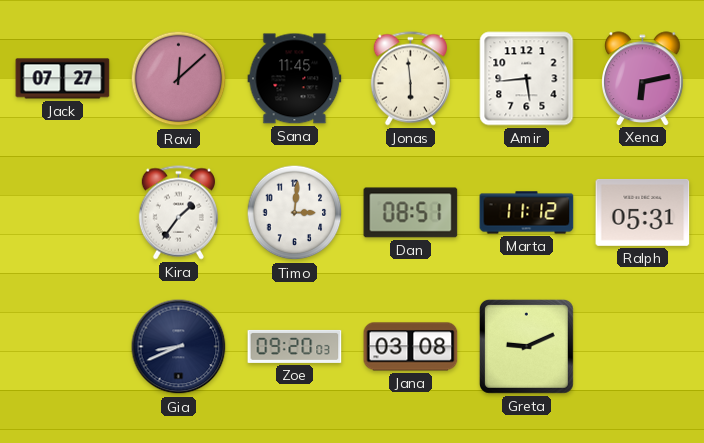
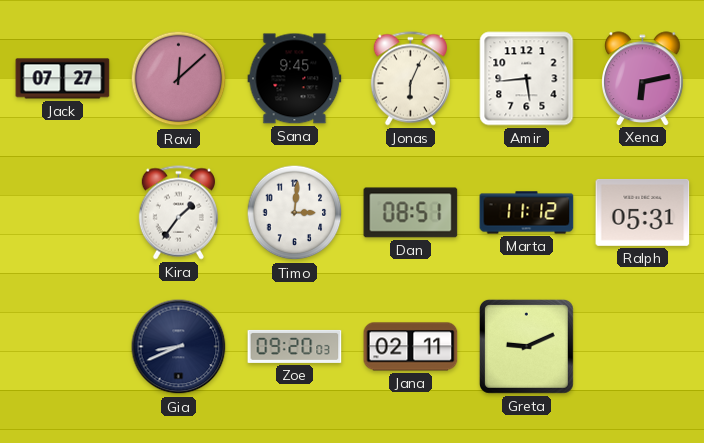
Sana: 11:45 -> 9:45 (295, 79)
Jonas: 5:59 -> 6:04 (410, 79)
Jana: 03:08 -> 02:11 (411, 347)
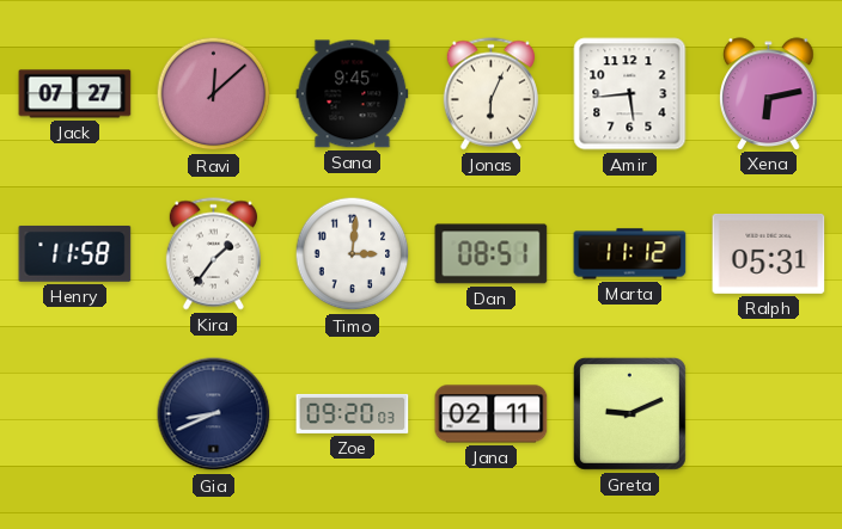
Henry: none -> 11:58 (75, 253)
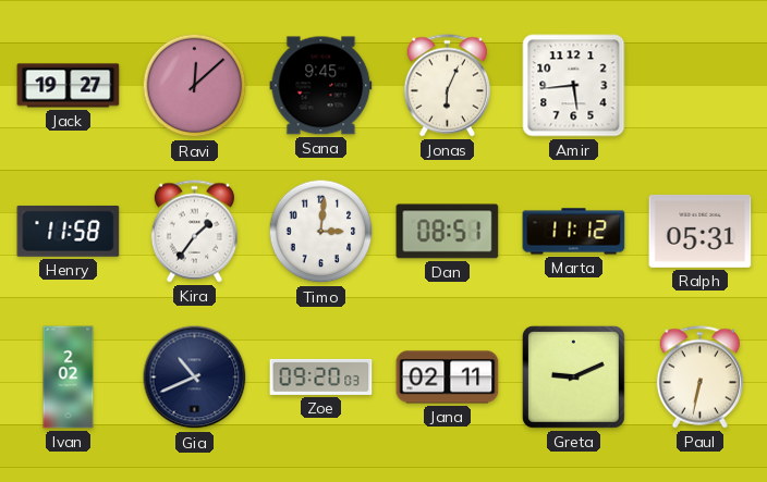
Jack: 07:27 -> 19:27 (69, 86)
Xena: 6:13 -> none (769, 93)
Ivan: none -> 2:02 (69, 378)
Gia: 8:41 -> 10:41 (195, 378)
Paul: none -> 6:32 (699, 378)
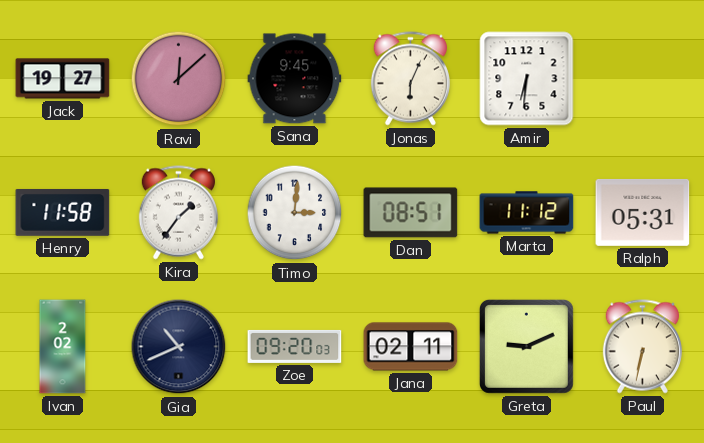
Amir: 5:44 -> 6:31 (527, 79)
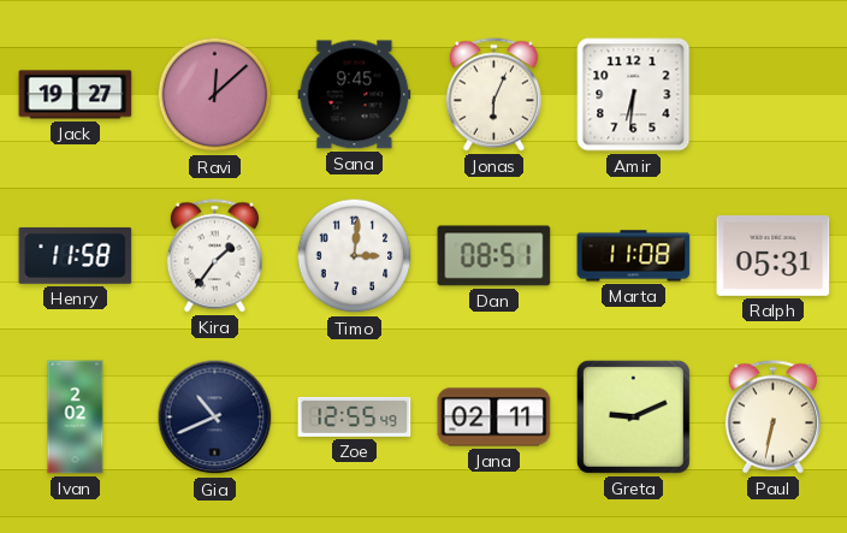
Marta: 11:12 -> 11:08 (634, 256)
Zoe: 09:20 -> 12:55 (355, 416)
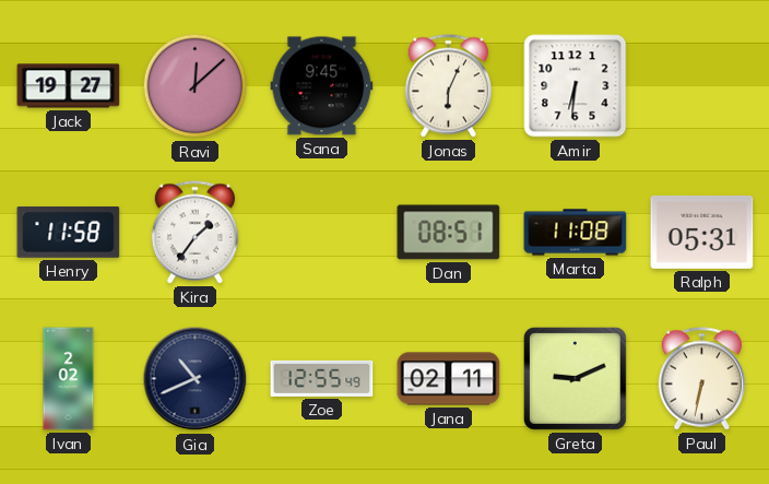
Timo: 3:01 -> none (355, 256)
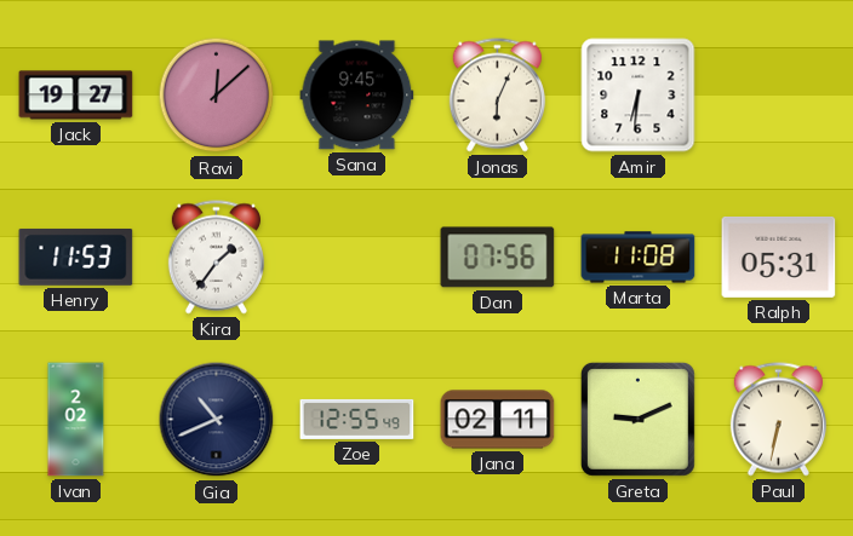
Henry: 11:58 -> 11:53 (76, 257)
Dan: 08:51 -> 07:56 (498, 258)
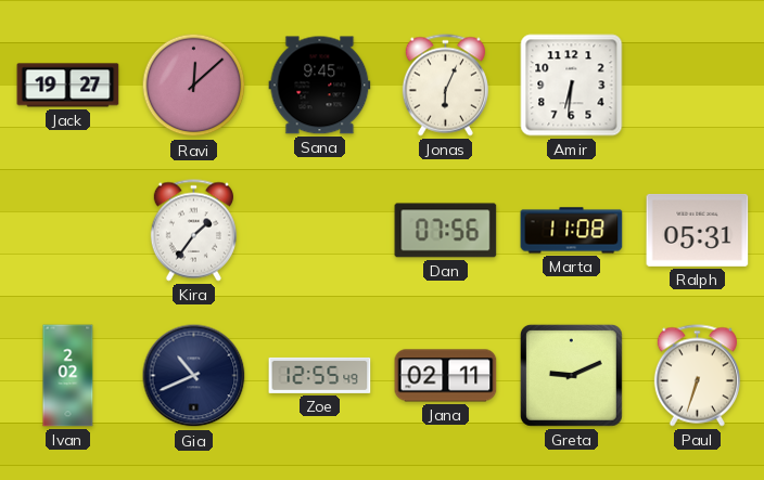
Henry: 11:53 -> none (76, 257)
Paul: 6:32 -> 6:33 (697, 376)
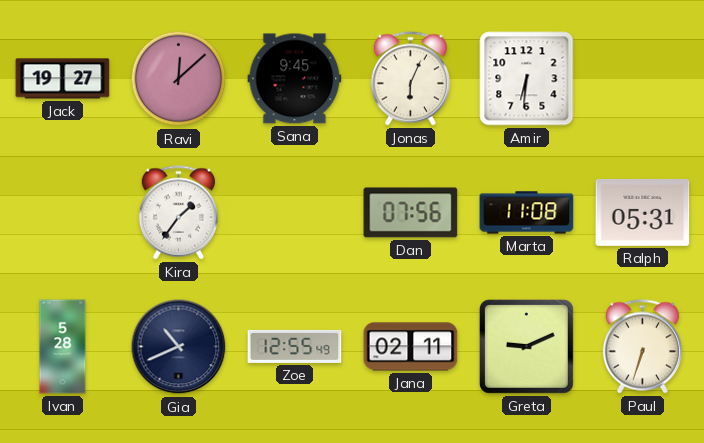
Ivan: 2:02 -> 5:28 (63, 347)
